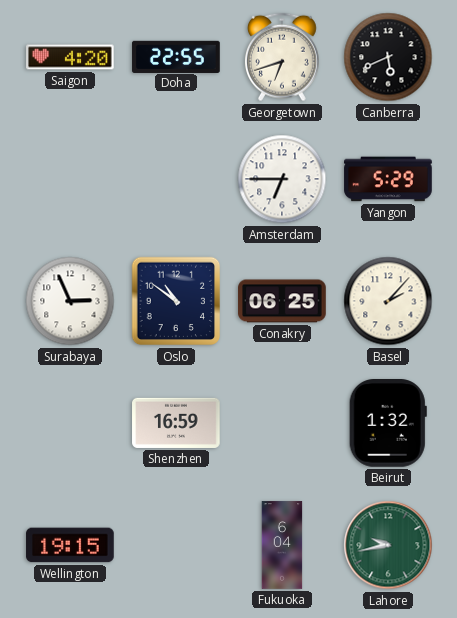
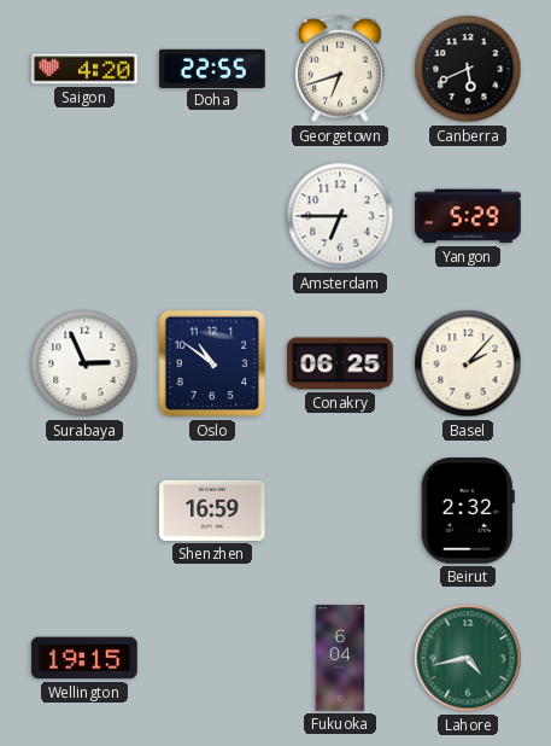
Beirut: 1:32 -> 2:32 (468, 512)
Lahore: 9:43 -> 4:43 (468, 658)
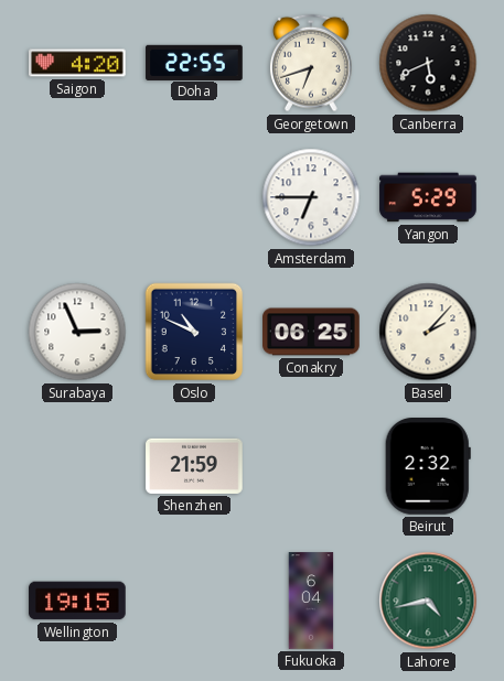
Oslo: 10:51 -> 10:49 (194, 332)
Shenzhen: 16:59 -> 21:59 (194, 466)
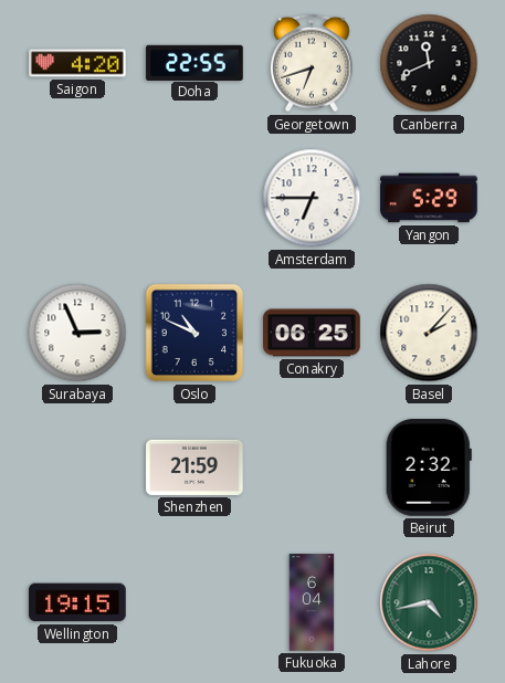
Canberra: 5:41 -> 11:41 (429, 63)
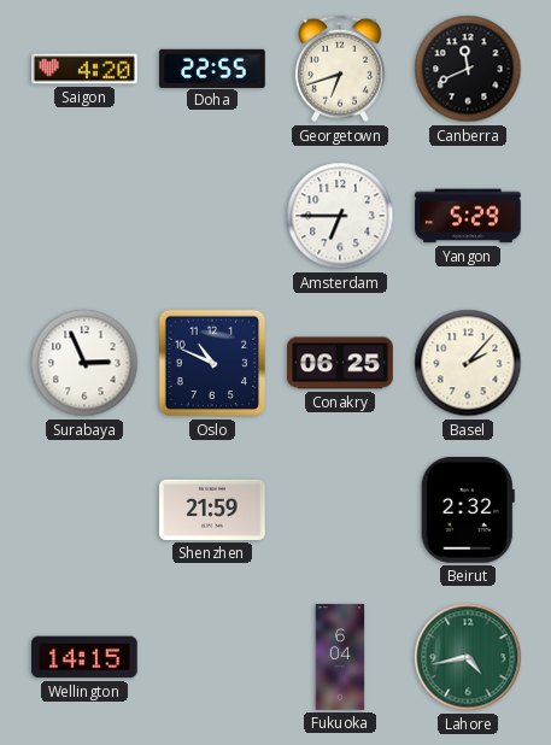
Wellington: 19:15 -> 14:15 (84, 657)
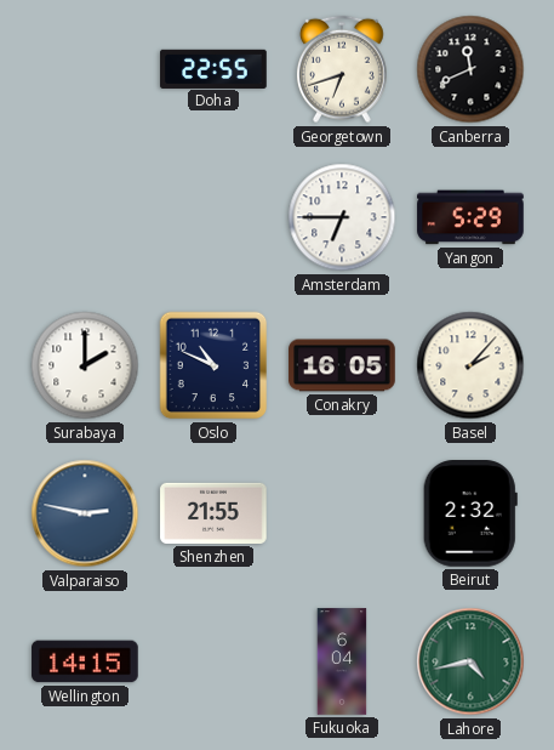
Saigon: 4:20 -> none (84, 69)
Surabaya: 2:56 -> 2:00 (85, 365)
Conakry: 06:25 -> 16:05 (342, 365)
Valparaiso: none -> 2:47 (85, 513)
Shenzhen: 21:59 -> 21:55 (213, 513)
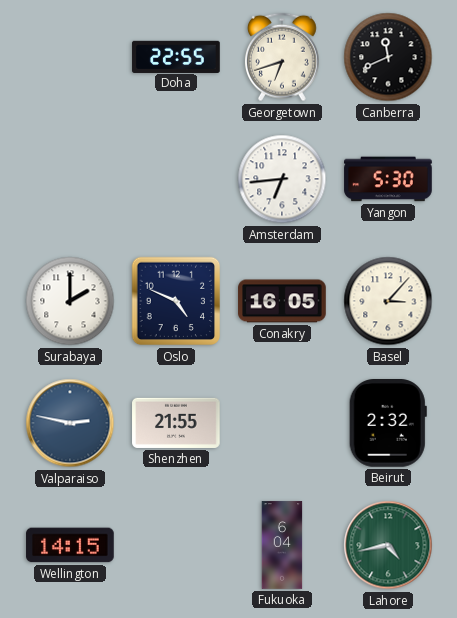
Amsterdam: 6:45 -> 6:44 (282, 179)
Yangon: 5:29 -> 5:30 (388, 179)
Oslo: 10:49 -> 4:49 (176, 301)
Basel: 2:07 -> 3:07 (388, 301)
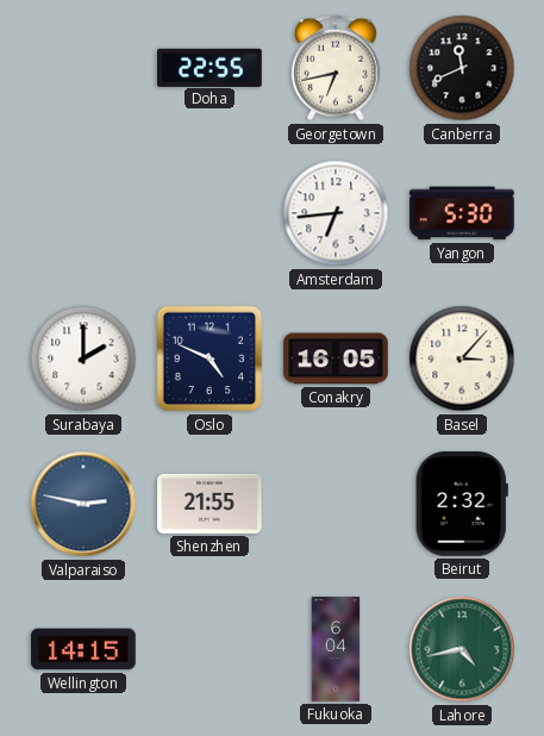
Georgetown: 6:42 -> 6:43 (336, 68)
